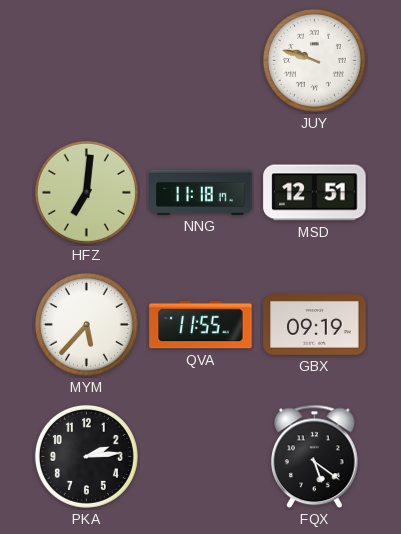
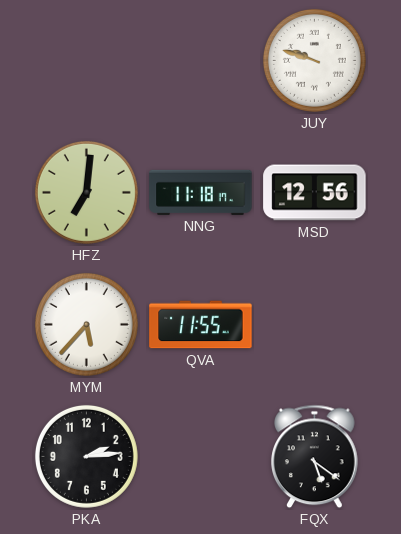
MSD: 12:51 -> 12:56 (315, 193)
GBX: 09:19 -> none (315, 325)
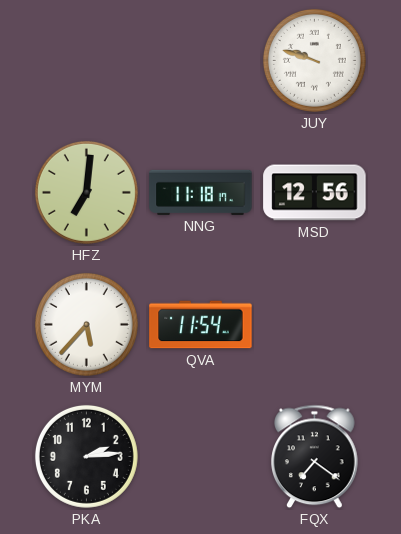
QVA: 11:55 -> 11:54 (201, 325)
FQX: 5:21 -> 7:21 (315, 457)
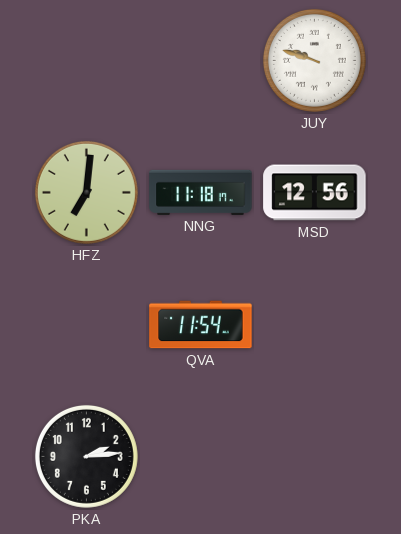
MYM: 5:37 -> none (86, 324)
FQX: 7:21 -> none (315, 457)
